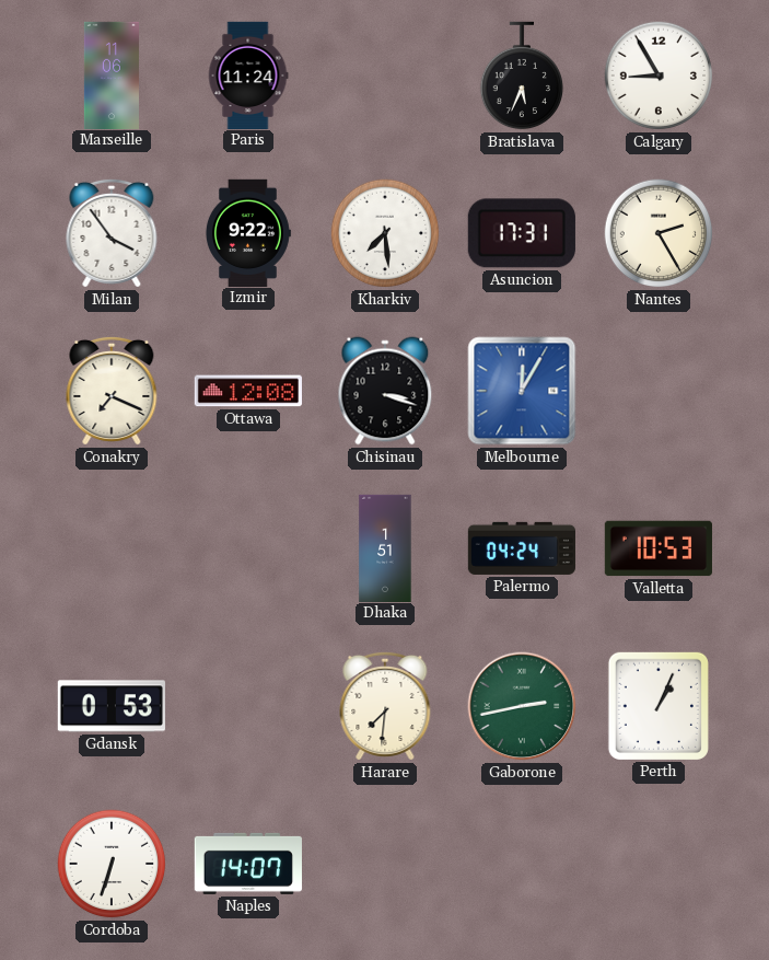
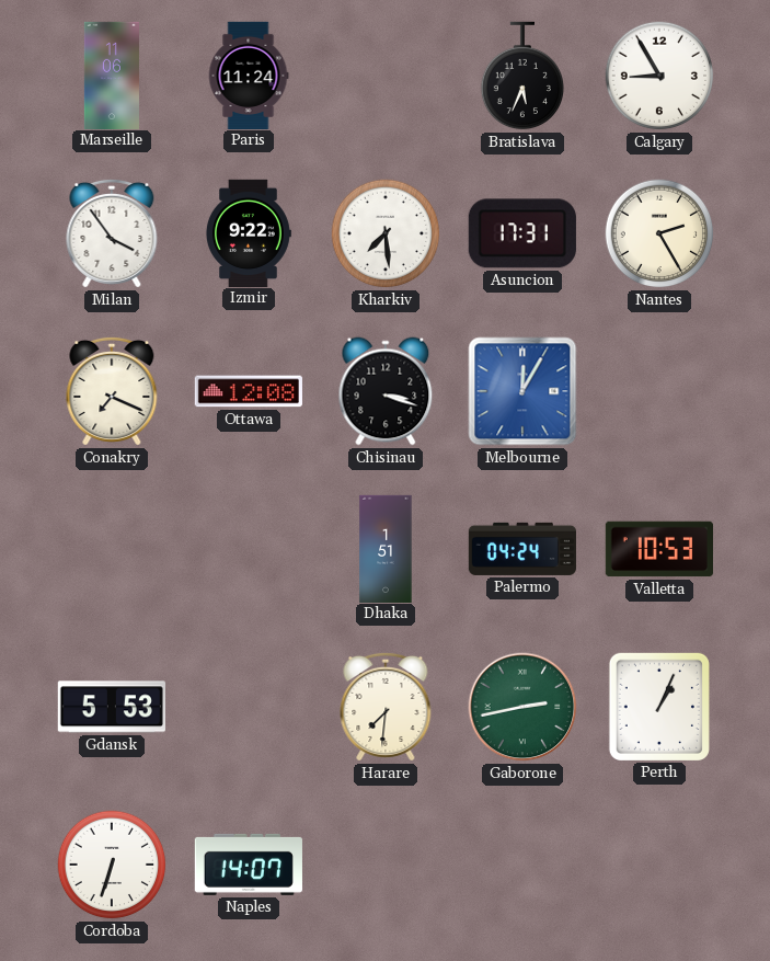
Gdansk: 0:53 -> 5:53 (112, 707)
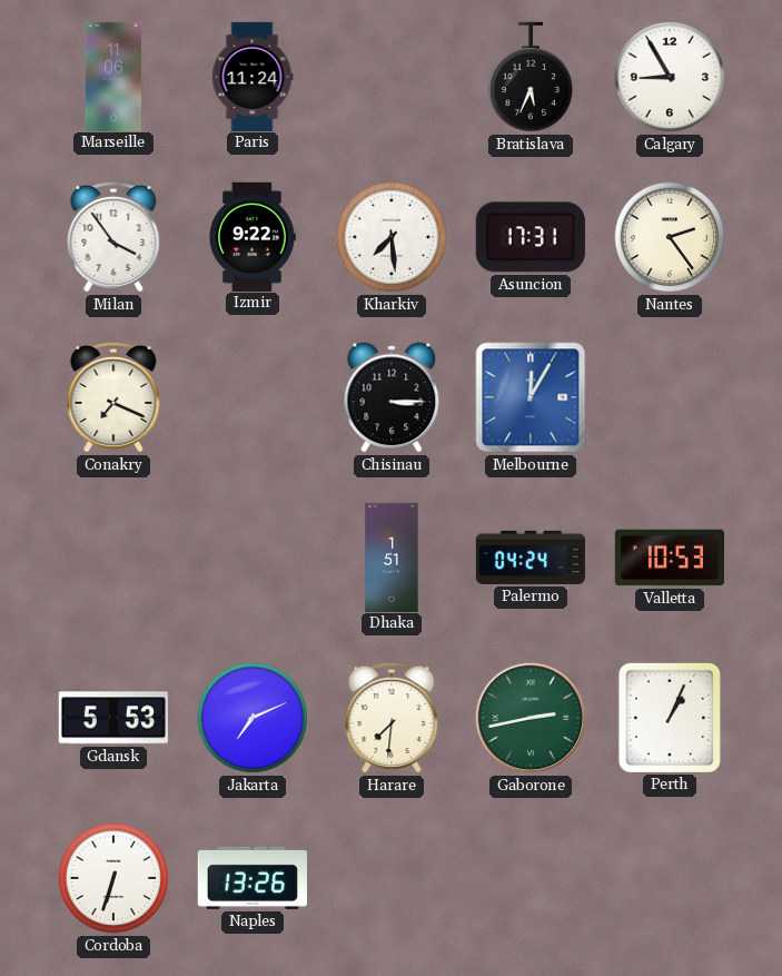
Nantes: 2:25 -> 2:24 (670, 237)
Ottawa: 12:08 -> none (249, 391)
Chisinau: 3:18 -> 3:15 (392, 397)
Jakarta: none -> 7:11 (253, 718)
Naples: 14:07 -> 13:26 (253, 878)
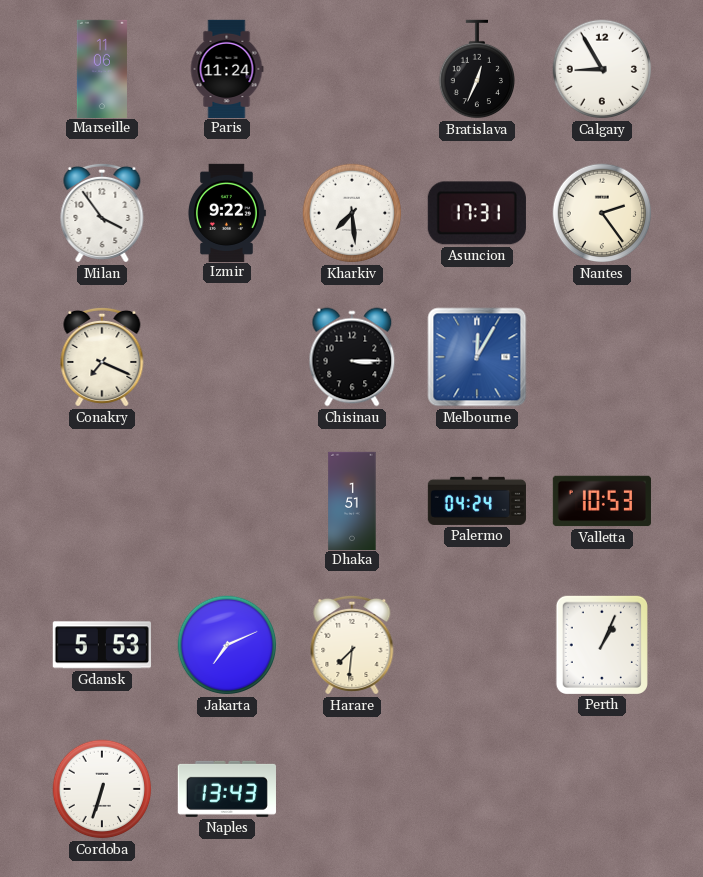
Bratislava: 5:34 -> 12:34 (476, 69)
Gaborone: 2:43 -> none (531, 718)
Naples: 13:26 -> 13:43 (227, 789)
